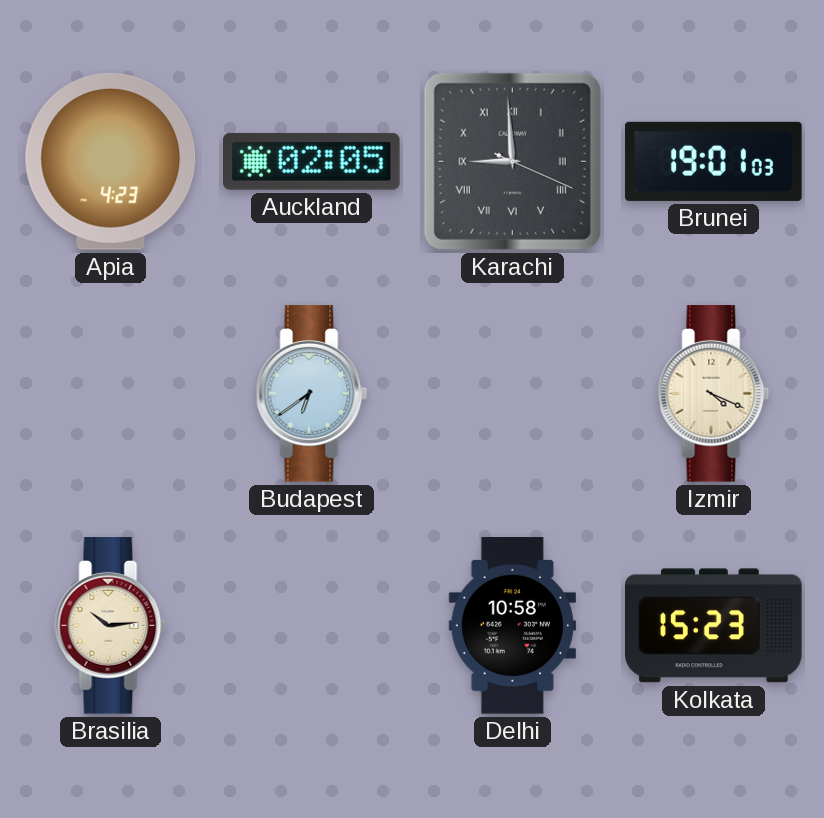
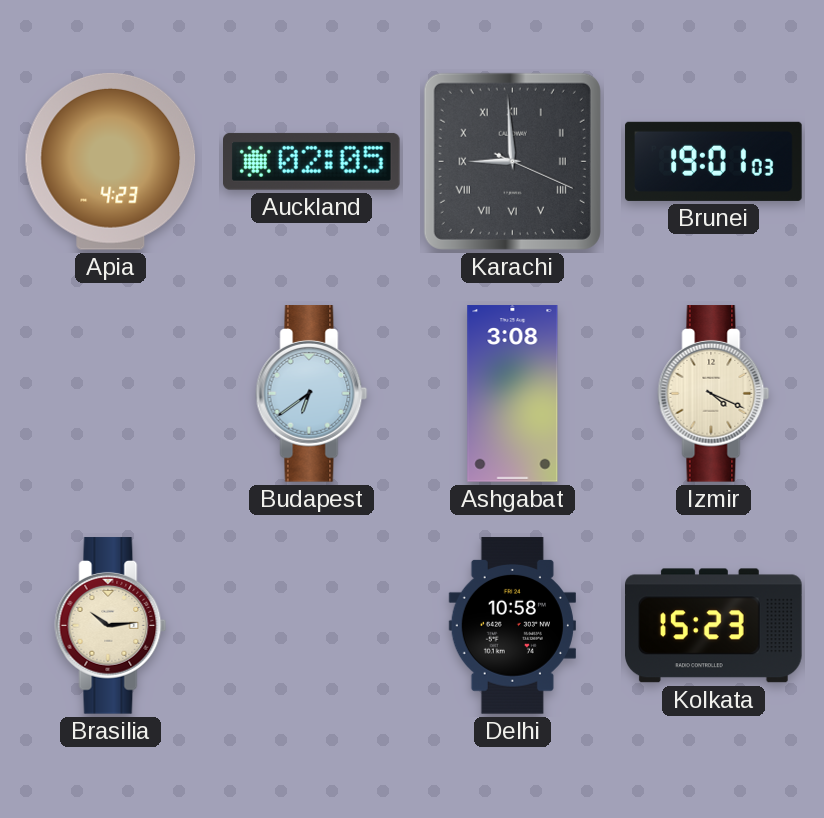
Ashgabat: none -> 3:08 (513, 394)
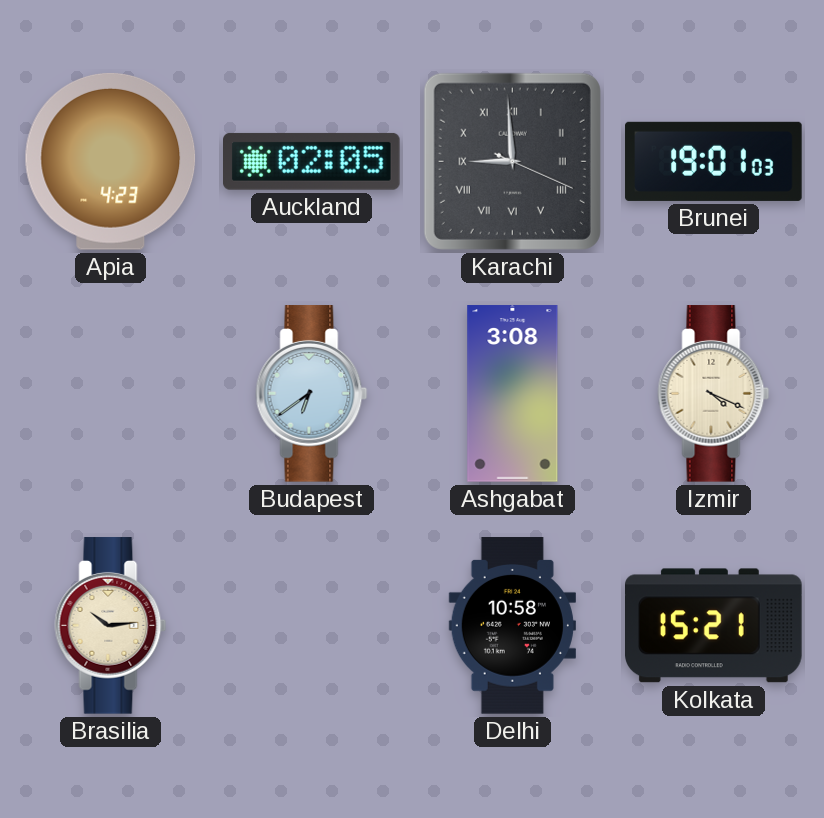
Kolkata: 15:23 -> 15:21 (714, 626)
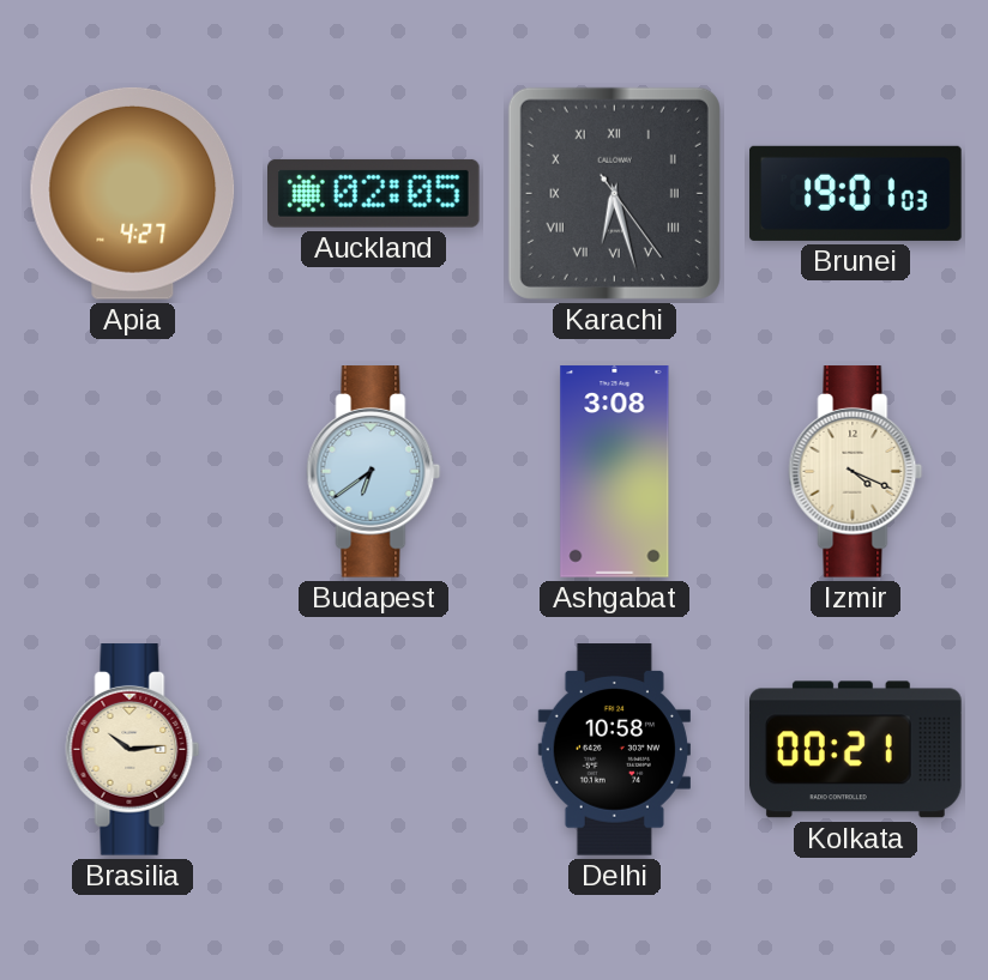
Apia: 4:23 -> 4:27 (133, 193)
Karachi: 8:59 -> 6:27 (614, 193)
Kolkata: 15:21 -> 00:21 (856, 750)
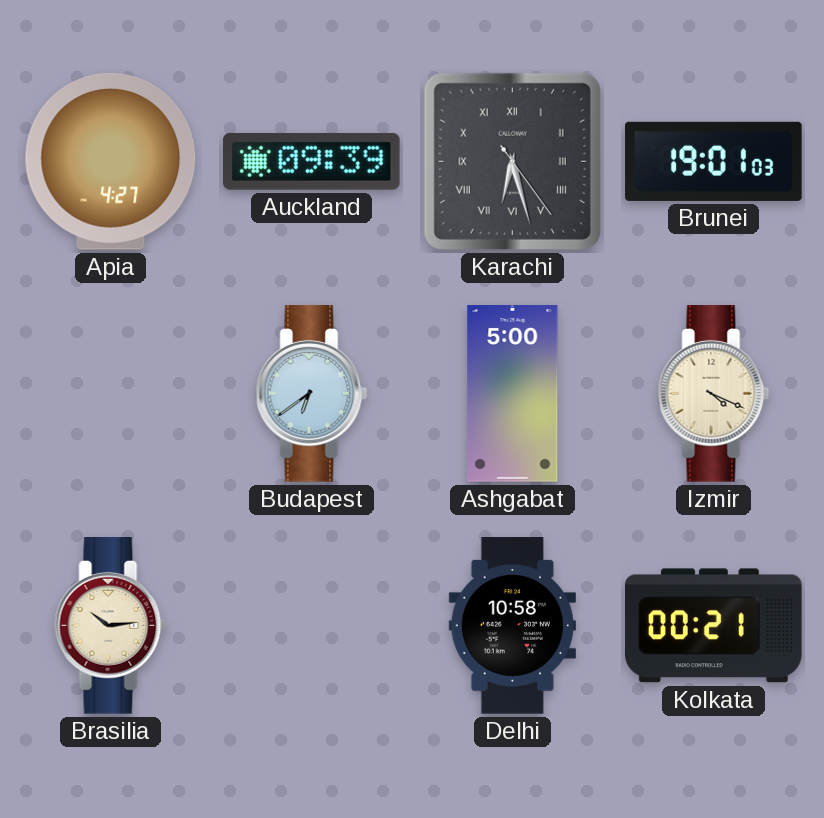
Auckland: 02:05 -> 09:39 (312, 161)
Ashgabat: 3:08 -> 5:00 (513, 394)
